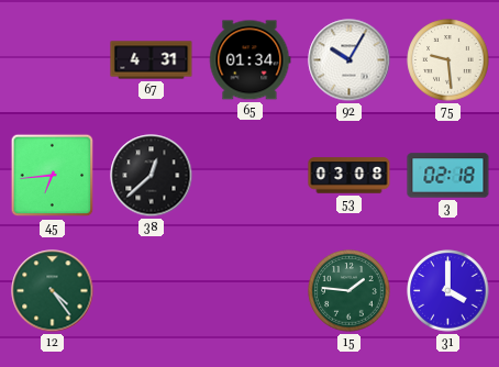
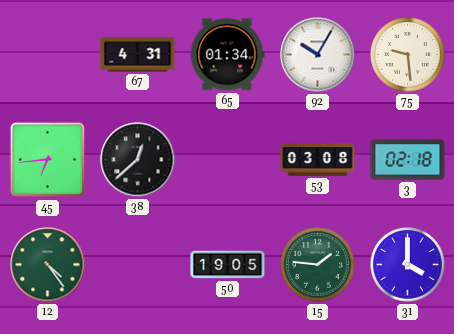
50: none -> 19:05 (228, 265)
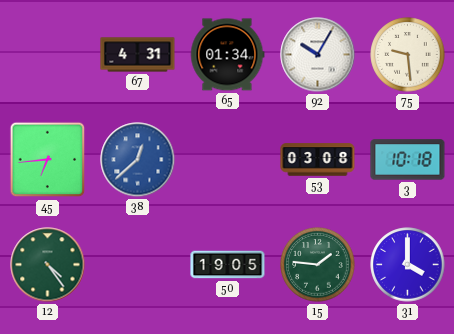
38 dial: black -> blue (138, 160)
3: 02:18 -> 10:18 (408, 160)
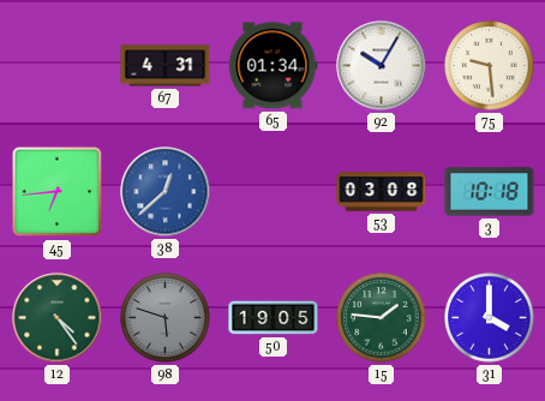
98: none -> 5:48 (166, 318)
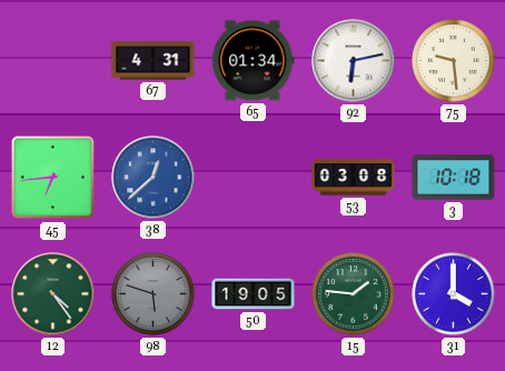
92: 10:05 -> 6:13 (354, 61)
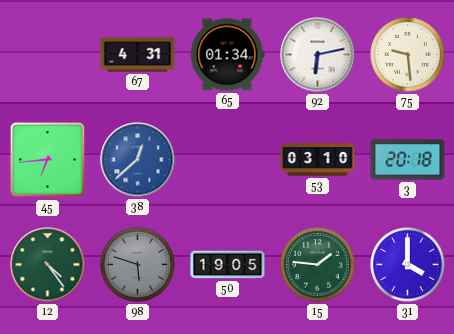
53: 03:08 -> 03:10 (318, 160)
3: 10:18 -> 20:18 (408, 160)
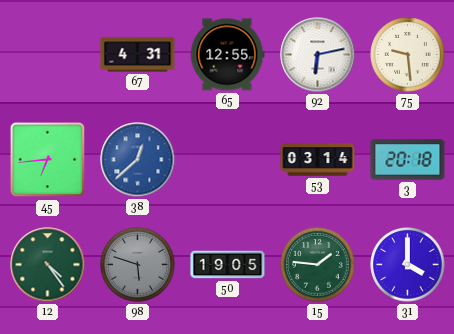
65: 01:34 -> 12:55 (227, 55)
53: 03:10 -> 03:14 (318, 160)
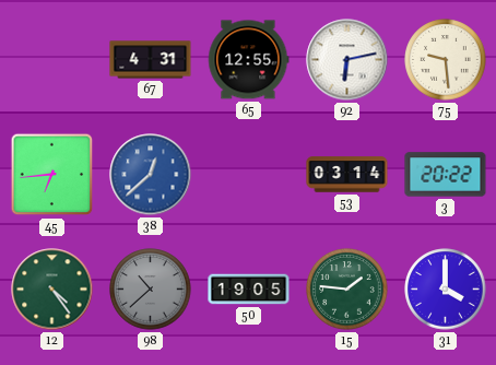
3: 20:18 -> 20:22 (446, 175)
98: 5:48 -> 10:38 (151, 290)
